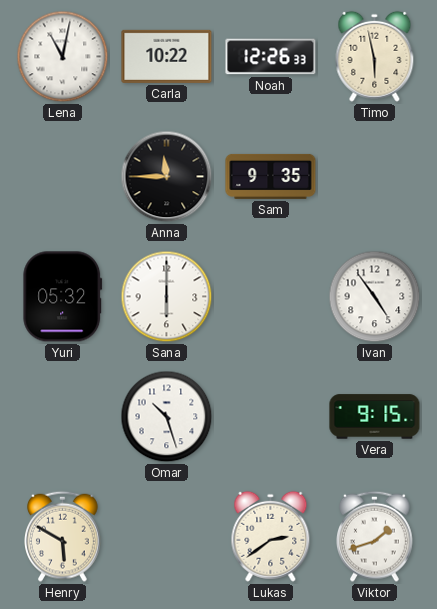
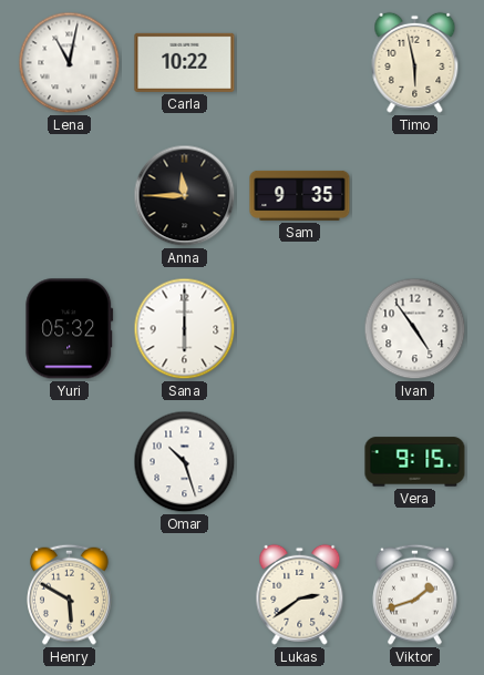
Noah: 12:26 -> none (271, 57)
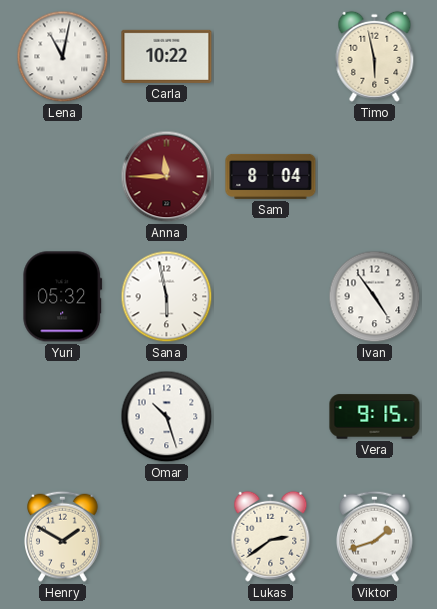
Anna dial: black -> burgundy (167, 177)
Sam: 9:35 -> 8:04 (271, 176)
Sana: 6:00 -> 5:58 (167, 297)
Henry: 5:50 -> 1:50 (63, 536)
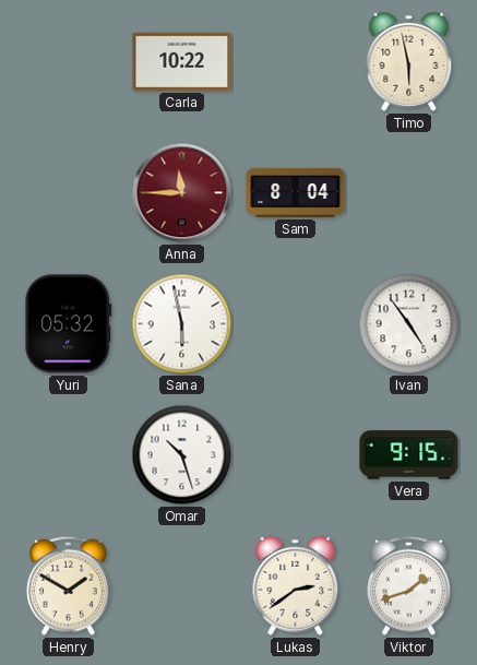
Lena: 11:02 -> none (63, 57)
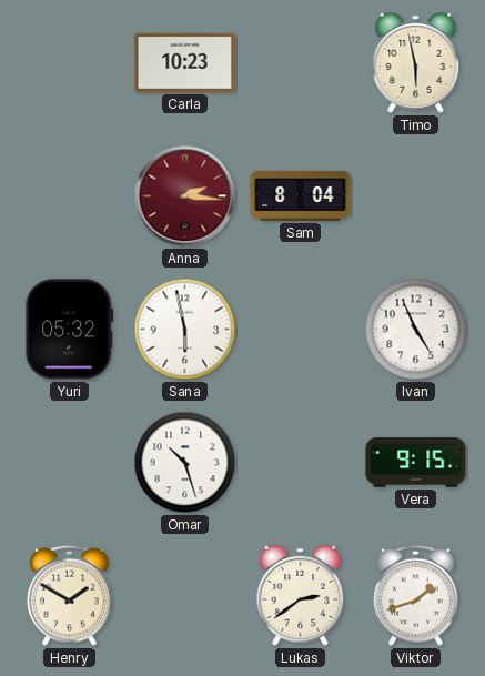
Carla: 10:22 -> 10:23 (185, 62)
Anna: 11:45 -> 2:16 (185, 196)
Ivan: 4:54 -> 4:56 (416, 330)
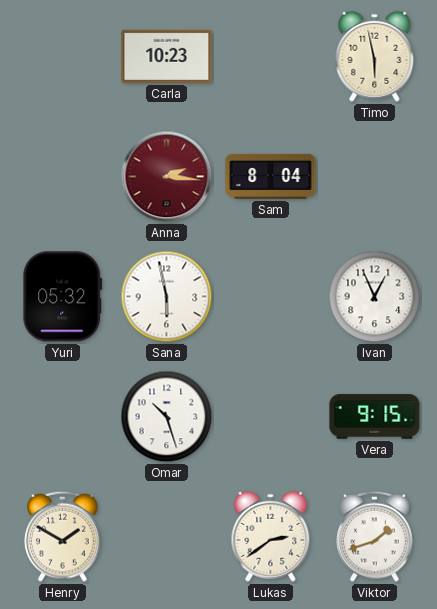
Ivan: 4:56 -> 12:56 (375, 297)
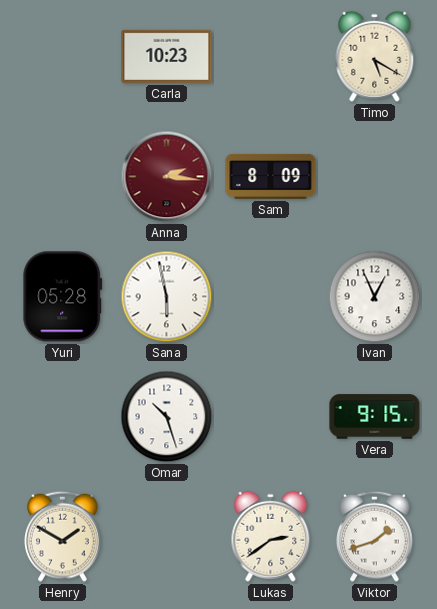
Timo: 5:58 -> 5:20 (375, 56)
Sam: 8:04 -> 8:09 (271, 176)
Yuri: 05:32 -> 05:28 (63, 297)
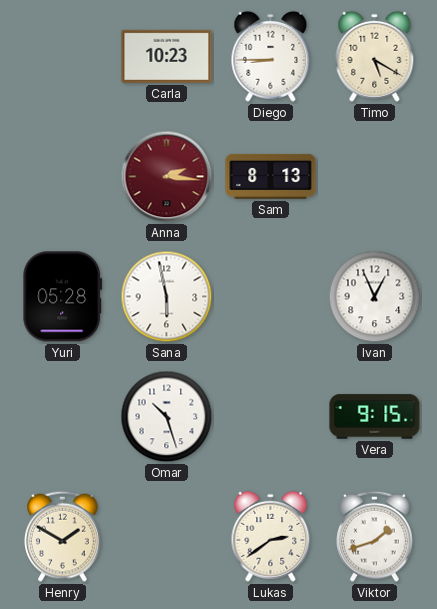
Diego: none -> 8:45 (271, 56)
Sam: 8:09 -> 8:13 (271, 176)
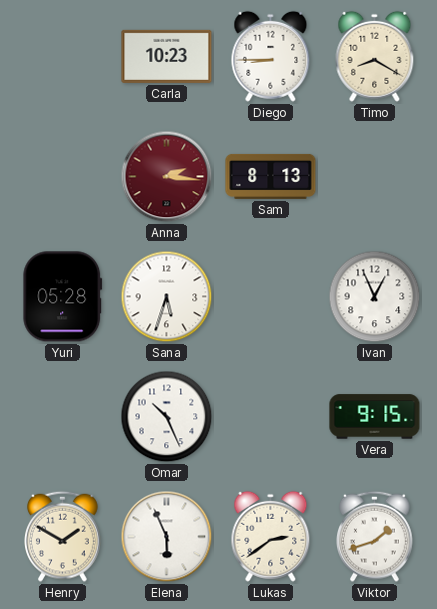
Timo: 5:20 -> 8:20 (375, 56)
Sana: 5:58 -> 5:33 (167, 297)
Omar: 10:27 -> 10:26 (167, 417)
Elena: none -> 5:56 (167, 537)
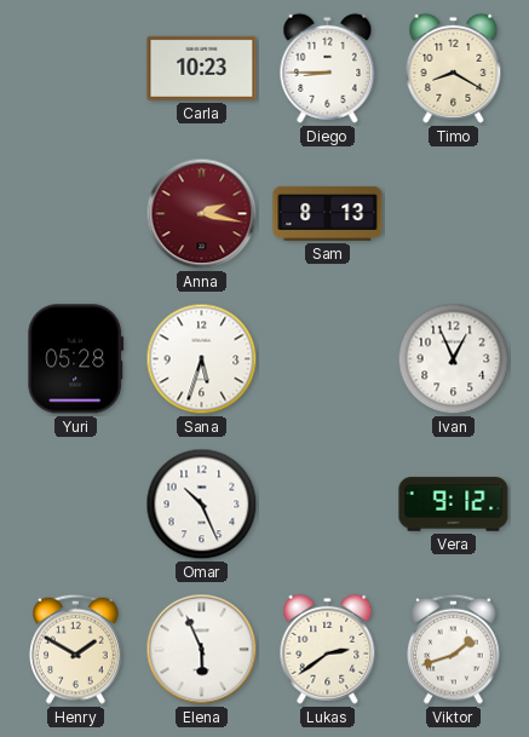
Anna: 2:16 -> 2:17 (202, 214)
Vera: 9:15 -> 9:12 (454, 505)
